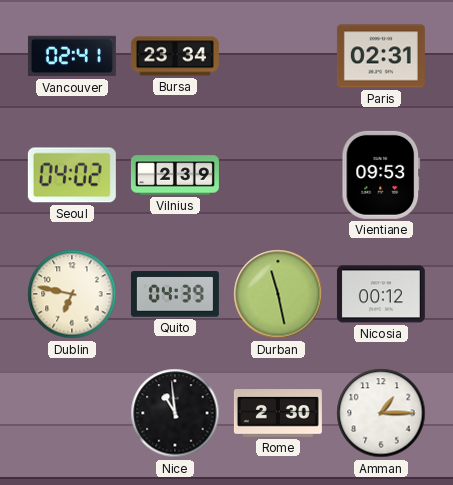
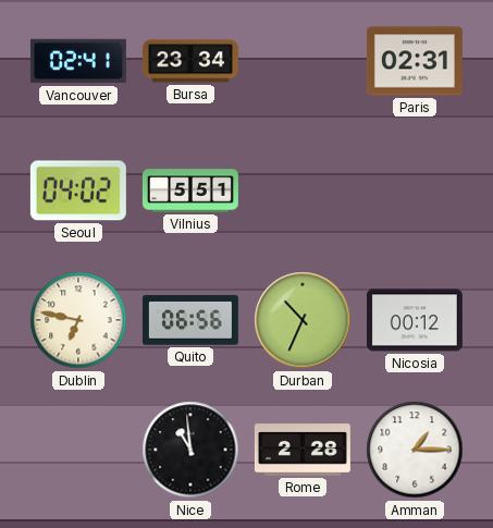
Vilnius: 2:39 -> 5:51 (190, 191)
Vientiane: 09:53 -> none (381, 175)
Quito: 04:39 -> 06:56 (190, 320)
Durban: 11:28 -> 10:34 (303, 320)
Rome: 2:30 -> 2:28 (303, 450)
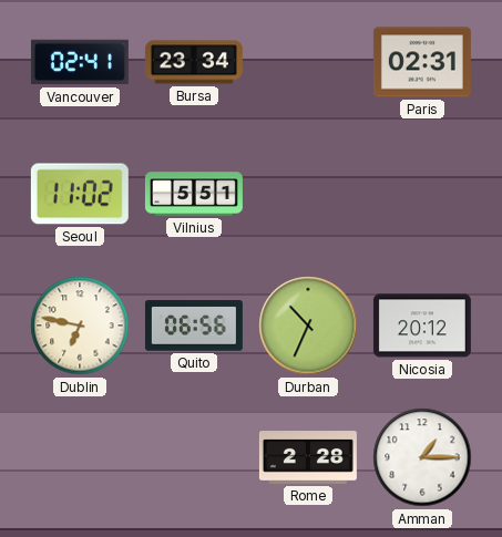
Seoul: 04:02 -> 11:02 (80, 194)
Nicosia: 00:12 -> 20:12 (422, 326)
Nice: 10:59 -> none (190, 450)
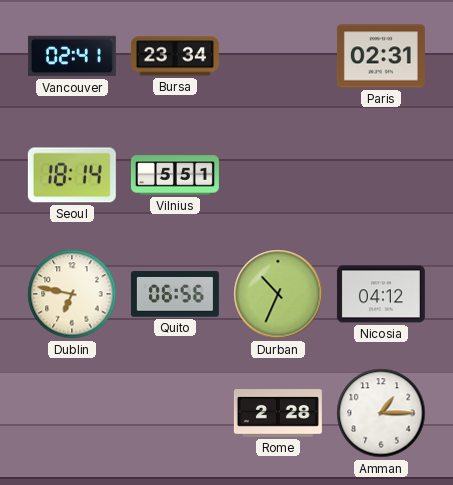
Seoul: 11:02 -> 18:14 (72, 175)
Nicosia: 20:12 -> 04:12 (381, 294)
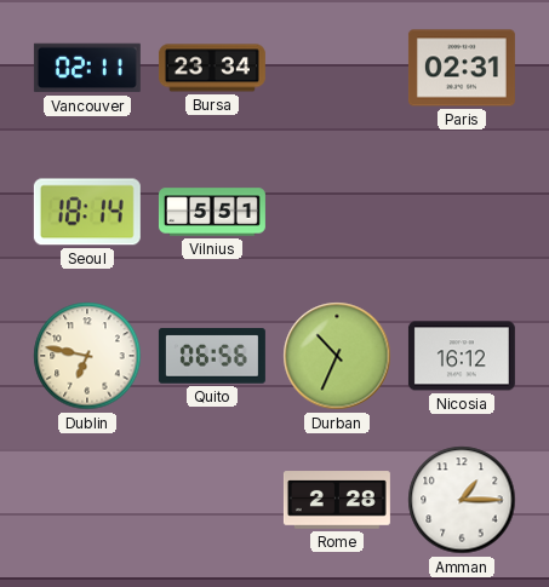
Vancouver: 02:41 -> 02:11 (87, 68)
Nicosia: 04:12 -> 16:12 (462, 356)
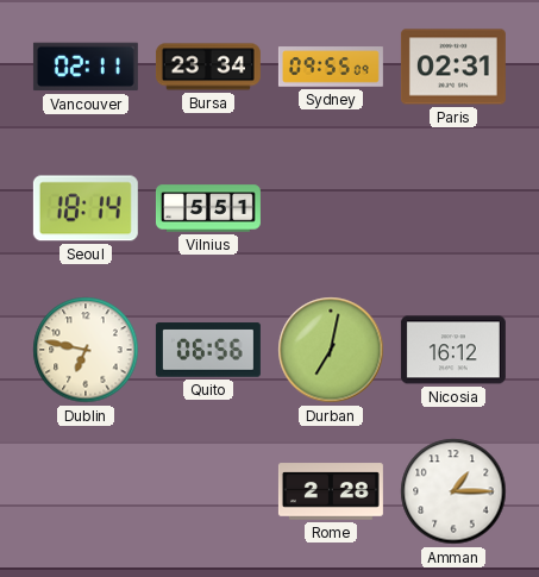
Sydney: none -> 09:55 (331, 67)
Durban: 10:34 -> 7:02 (331, 350)
